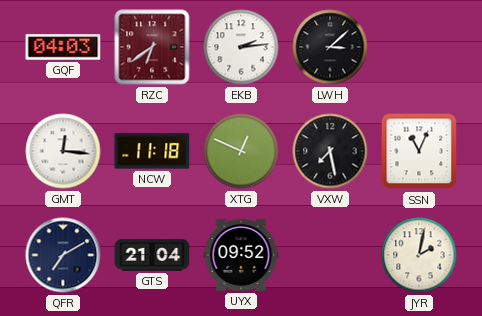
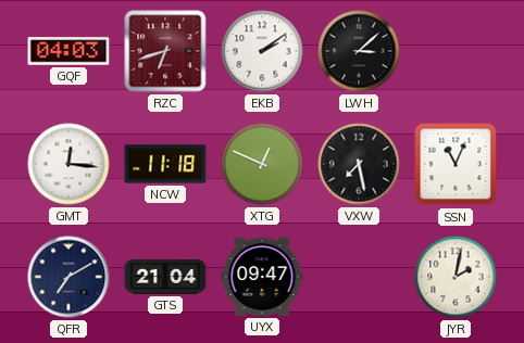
RZC: 6:39 -> 6:42 (165, 51)
EKB: 2:14 -> 2:09 (262, 51)
UYX: 09:52 -> 09:47 (262, 277)
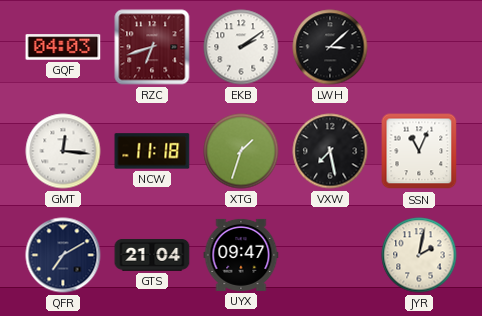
XTG: 12:49 -> 1:33 (241, 151)
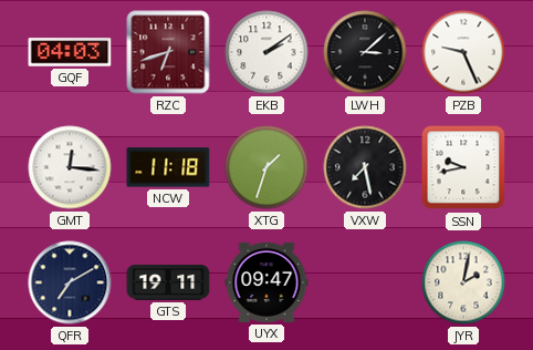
PZB: none -> 9:26 (463, 52)
SSN: 11:04 -> 9:43 (463, 167)
GTS: 21:04 -> 19:11 (168, 284)
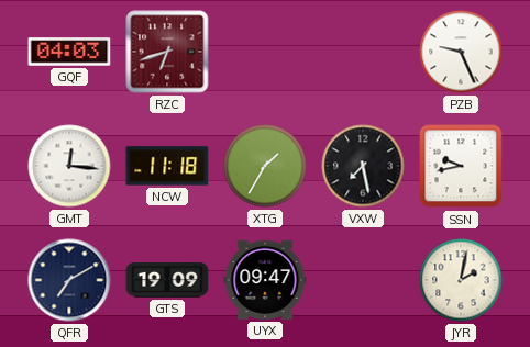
EKB: 2:09 -> none (266, 52)
LWH: 3:08 -> none (365, 52)
XTG: 1:33 -> 1:35 (265, 166)
GTS: 19:11 -> 19:09 (167, 281)
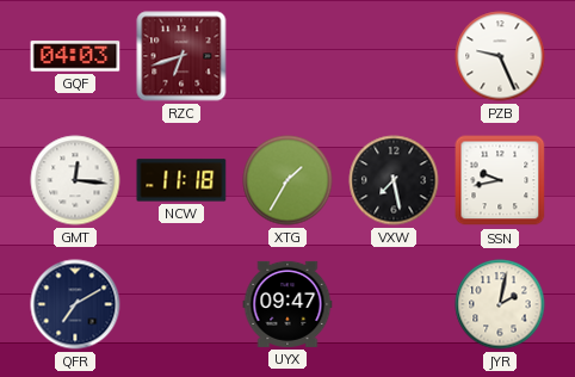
GTS: 19:09 -> none (167, 281)
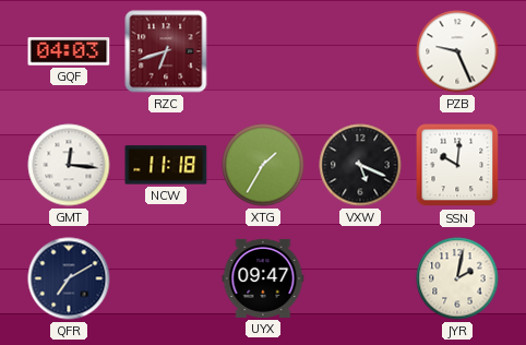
VXW: 7:28 -> 5:19 (360, 165)
SSN: 9:43 -> 10:01 (457, 165)
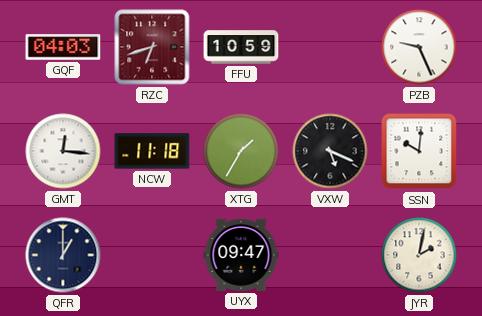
FFU: none -> 10:59 (241, 47)
QFR: 7:10 -> 1:00 (63, 255)
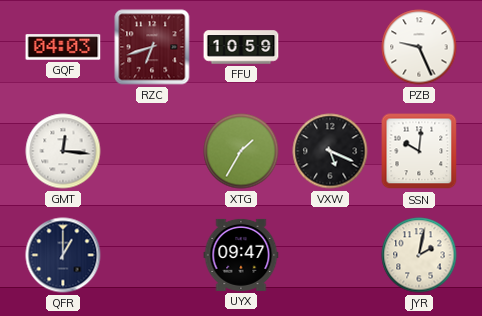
NCW: 11:18 -> none (152, 151)
